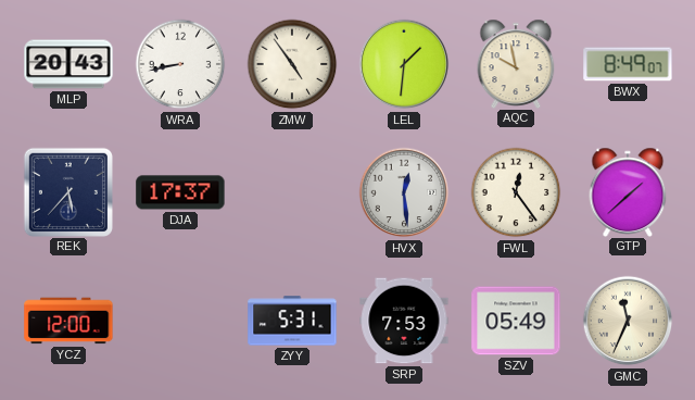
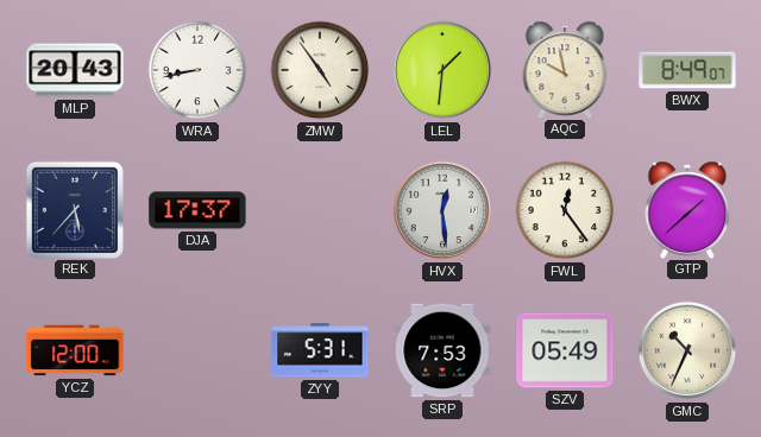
GMC: 11:34 -> 10:34 (687, 350)
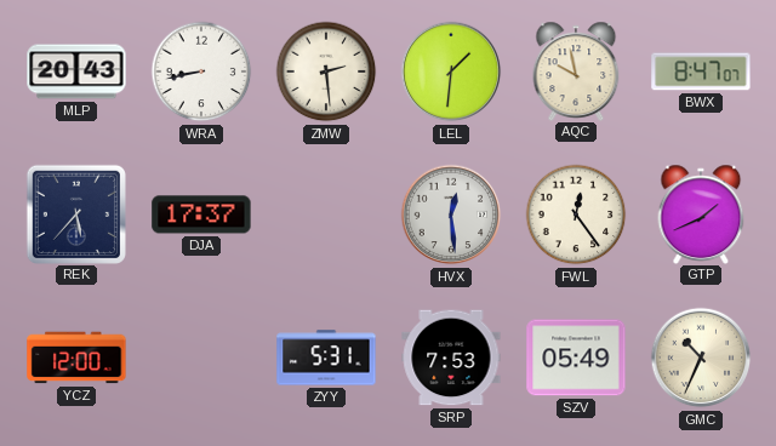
ZMW: 4:54 -> 2:29 (326, 72)
BWX: 8:49 -> 8:47 (701, 72)
GTP: 1:38 -> 1:41 (701, 213)
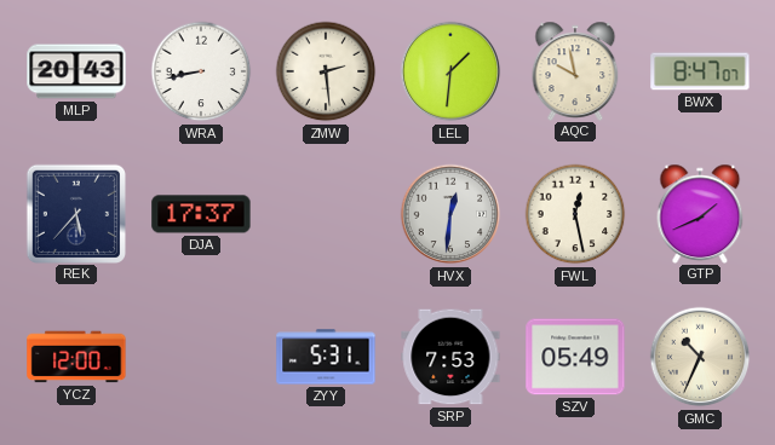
HVX: 12:29 -> 12:31 (450, 214)
FWL: 12:24 -> 12:28 (575, 214)
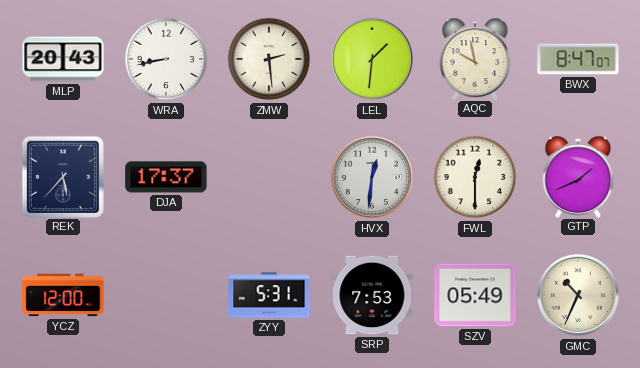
FWL: 12:28 -> 12:30 (475, 177)
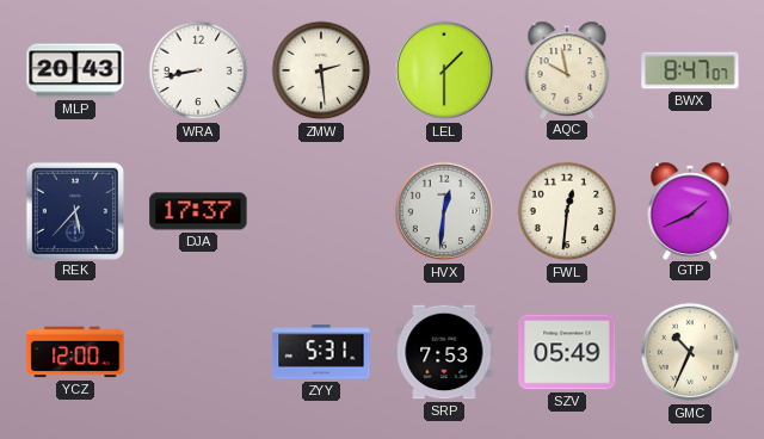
LEL: 1:31 -> 1:30 (444, 70)
FWL: 12:30 -> 12:31 (567, 211)
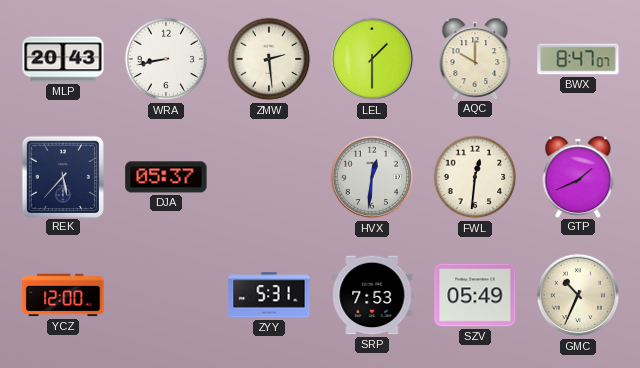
AQC: 9:58 -> 10:00 (475, 58)
DJA: 17:37 -> 05:37 (166, 177)
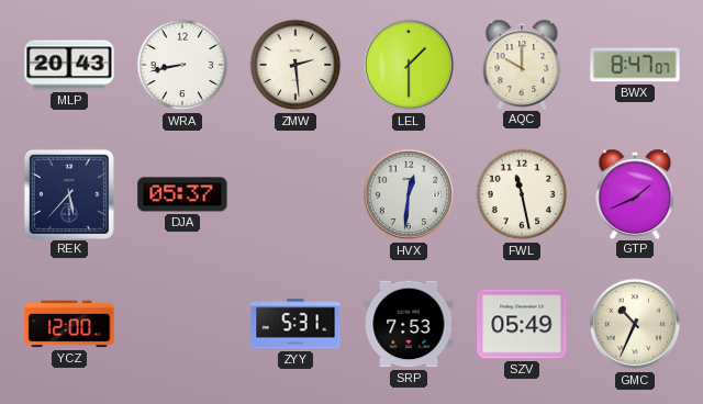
FWL: 12:31 -> 11:28 (522, 194)
